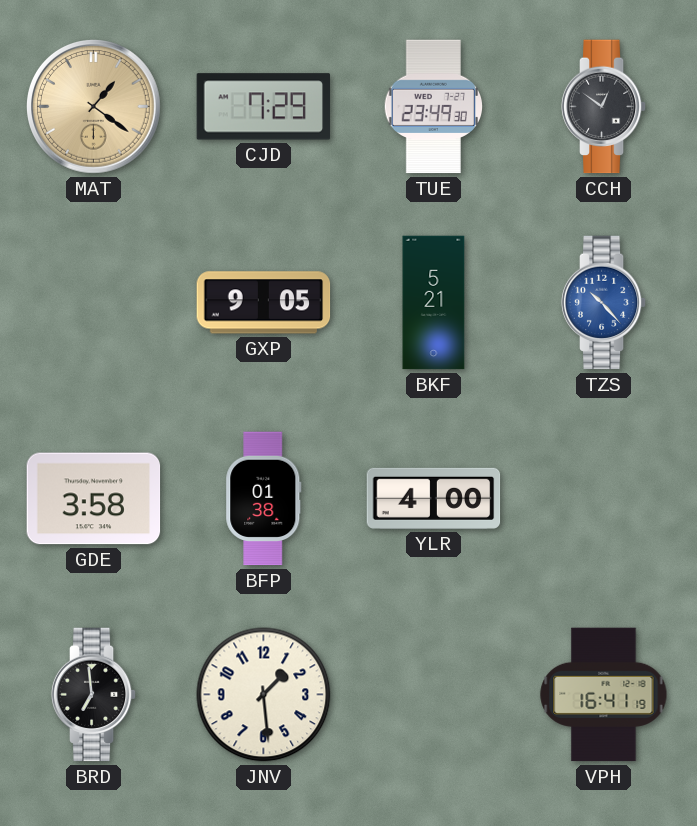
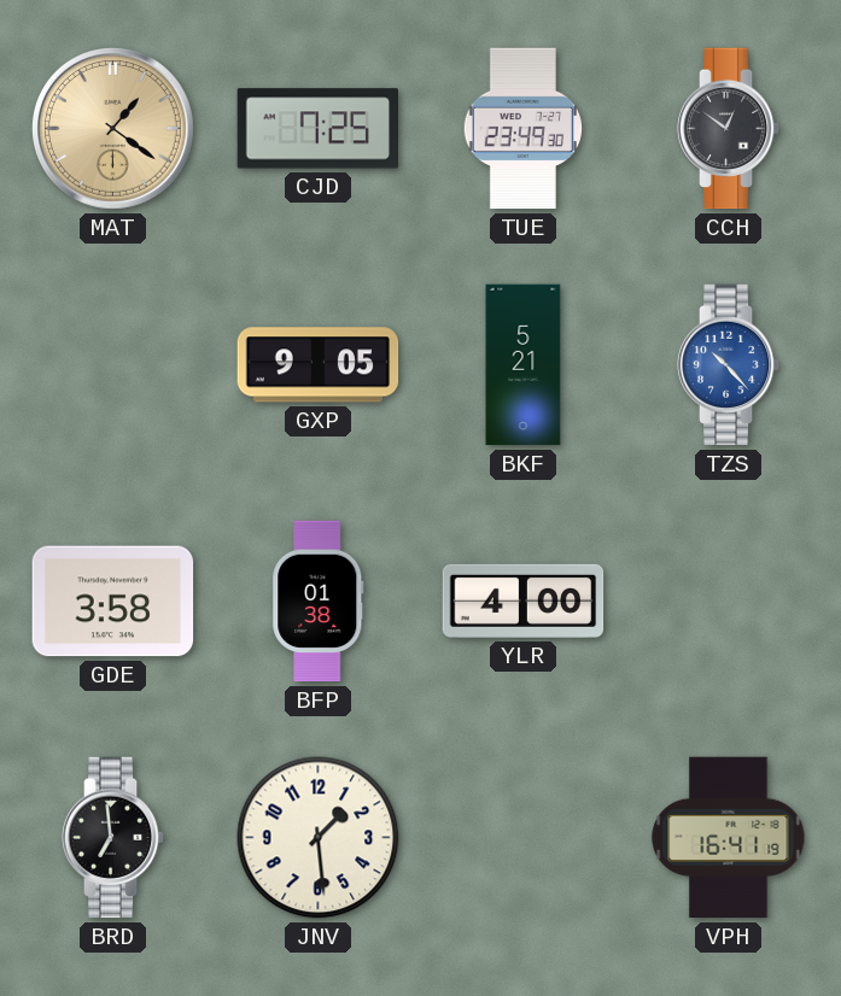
CJD: 7:29 -> 7:25 (319, 129)
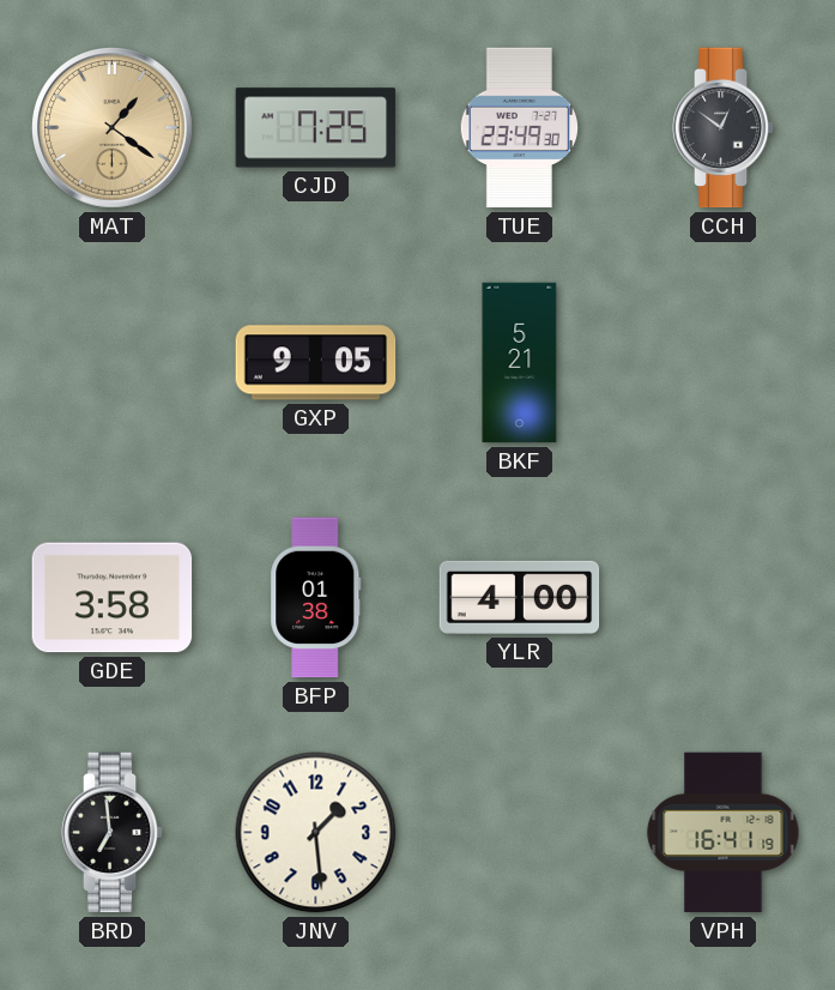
TZS: 10:23 -> none (729, 365)
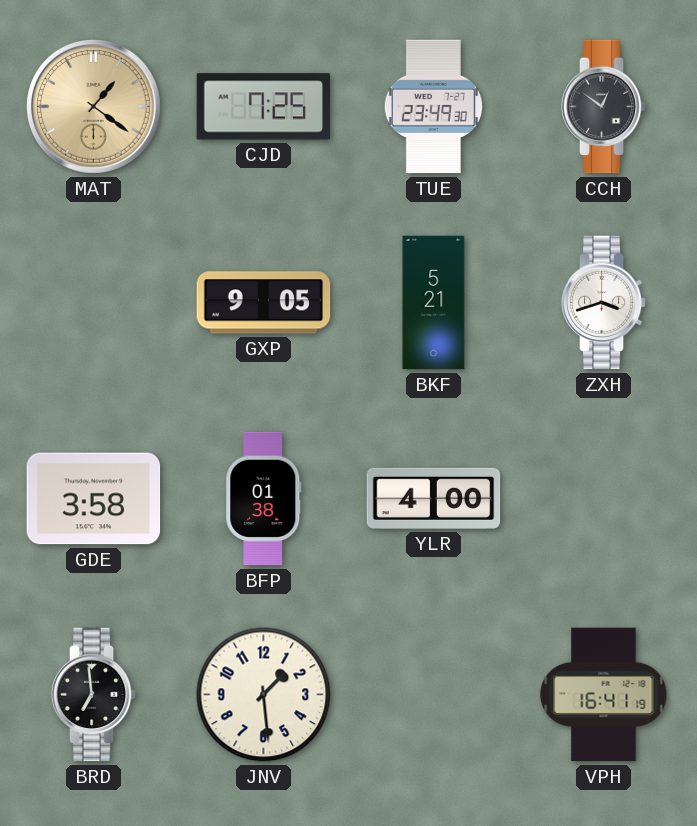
ZXH: none -> 3:42 (604, 303)
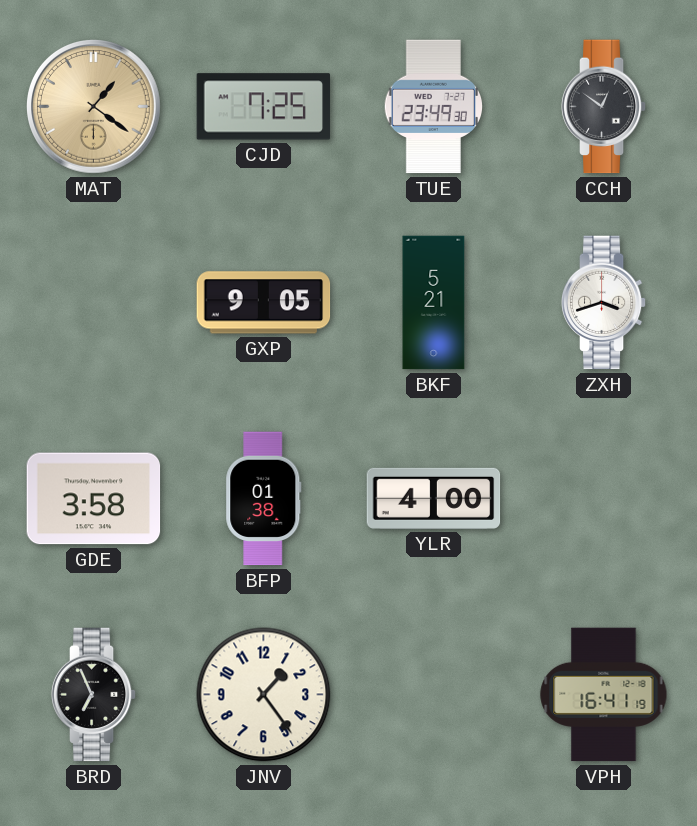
BRD: 6:59 -> 6:56 (94, 695)
JNV: 1:29 -> 1:24 (264, 695)
